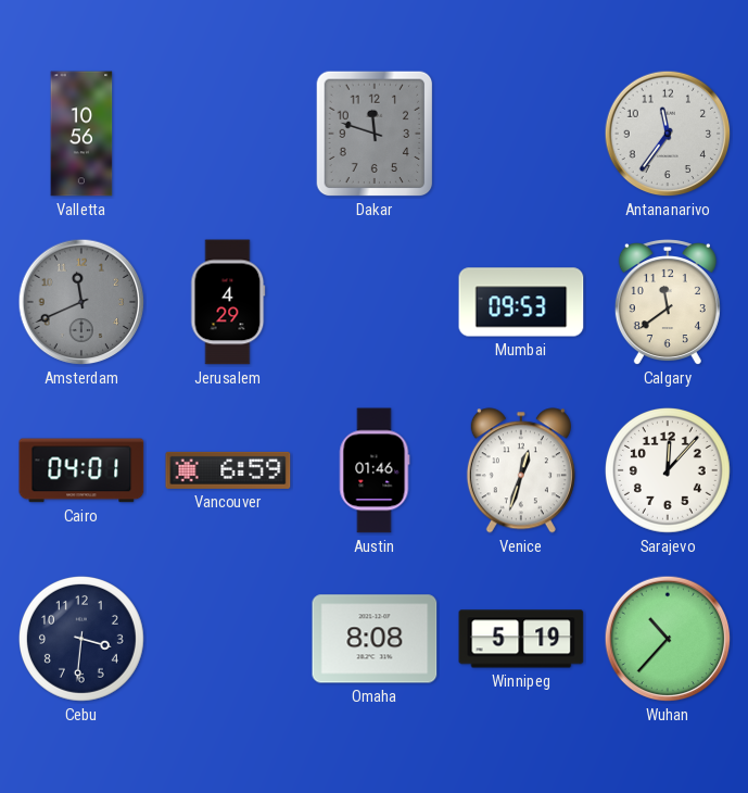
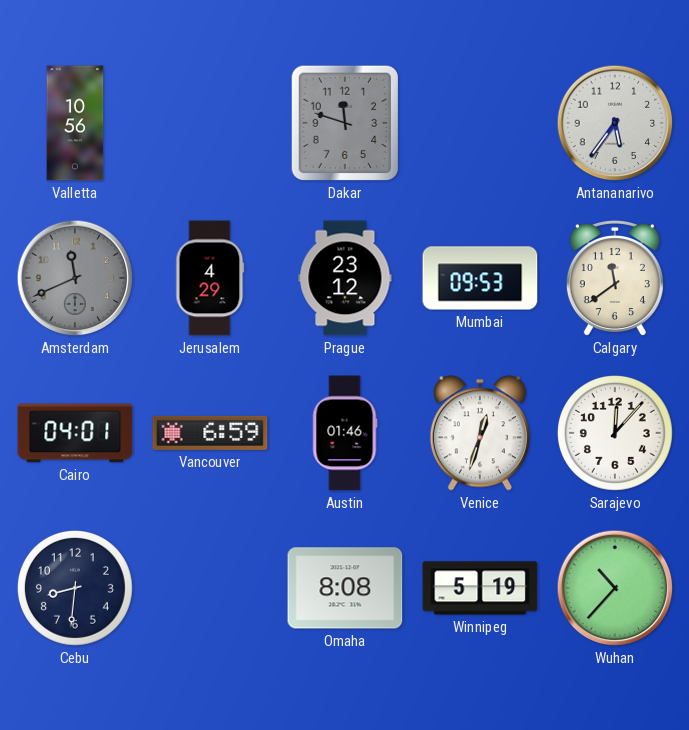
Antananarivo: 11:36 -> 5:36 (615, 123)
Prague: none -> 23:12 (345, 278)
Cebu: 3:31 -> 8:31 (75, 588)
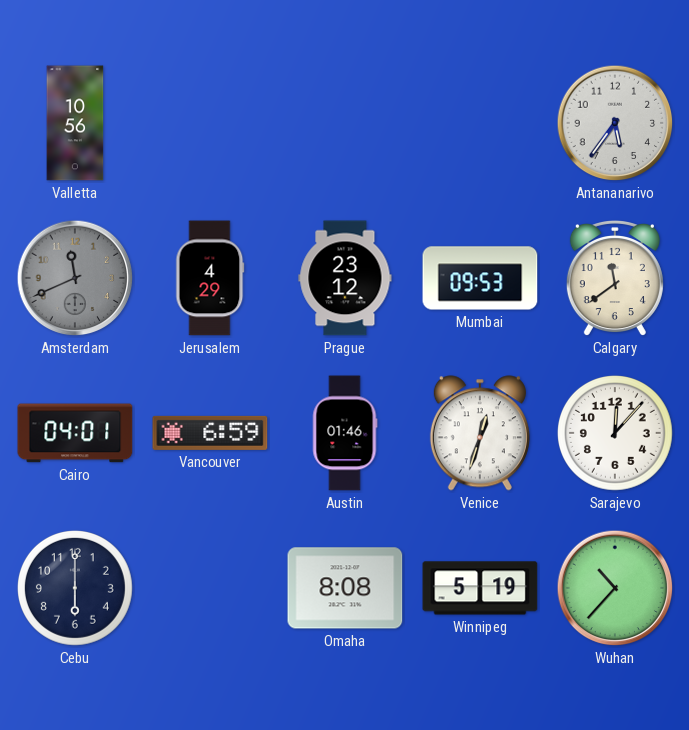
Dakar: 11:48 -> none (345, 123)
Cebu: 8:31 -> 6:00 (75, 588)
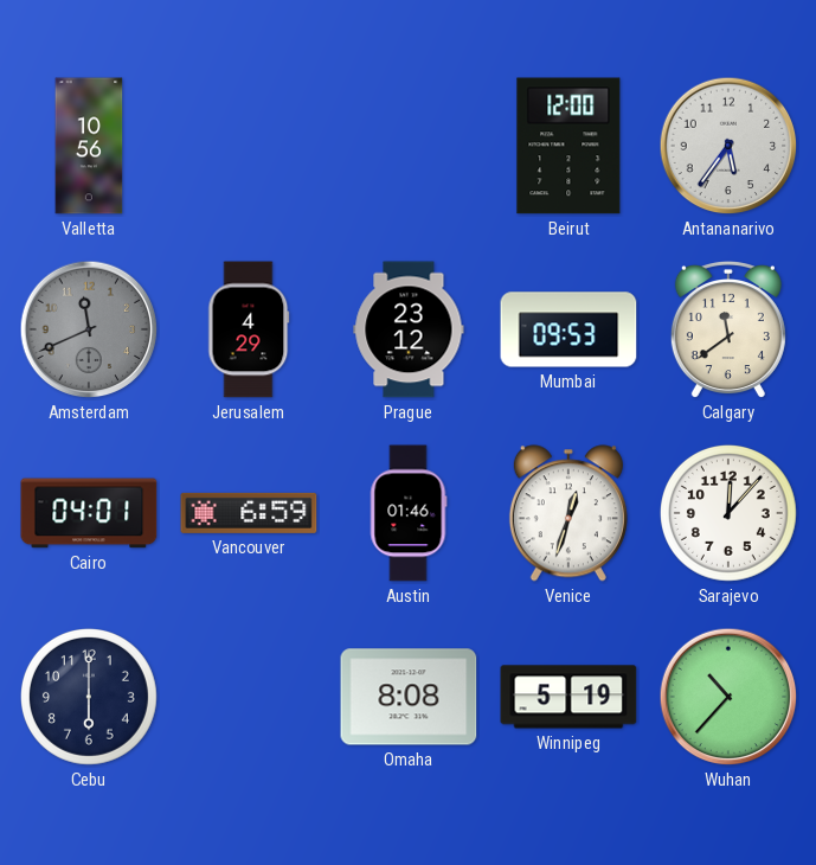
Beirut: none -> 12:00 (568, 146)
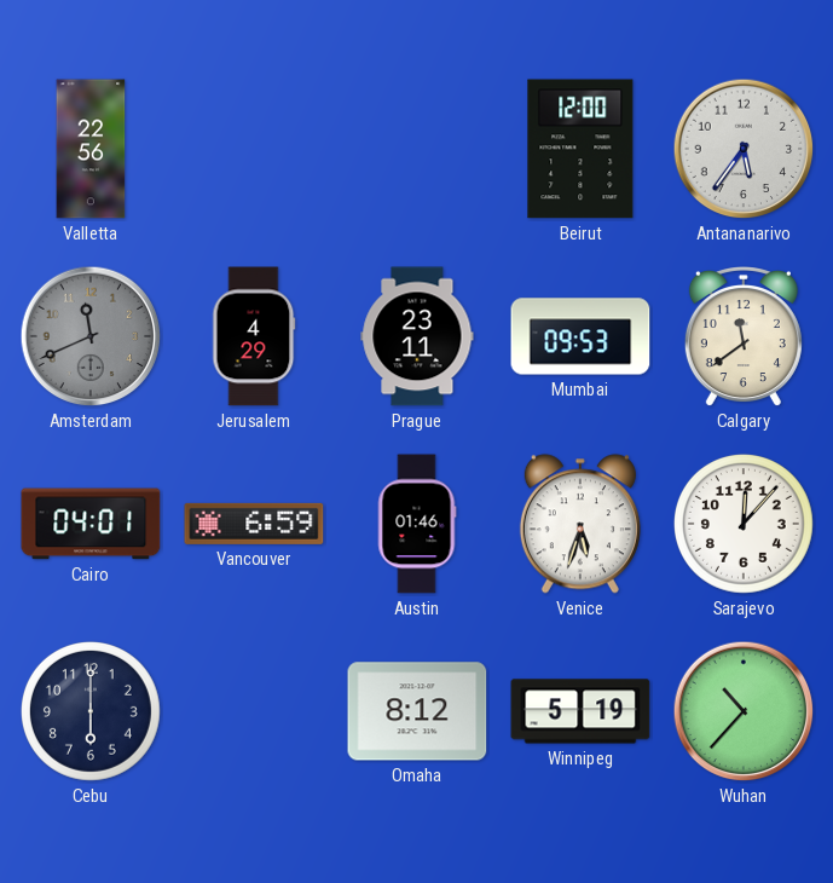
Valletta: 10:56 -> 22:56 (91, 149)
Prague: 23:12 -> 23:11 (417, 336)
Venice: 12:33 -> 5:33 (580, 524)
Omaha: 8:08 -> 8:12 (417, 711)
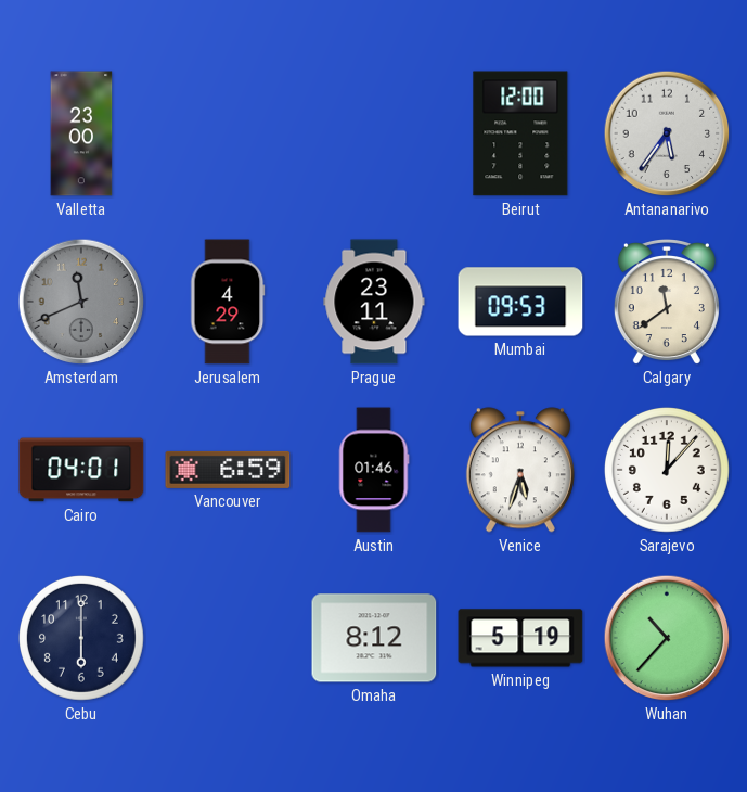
Valletta: 22:56 -> 23:00 (81, 133)
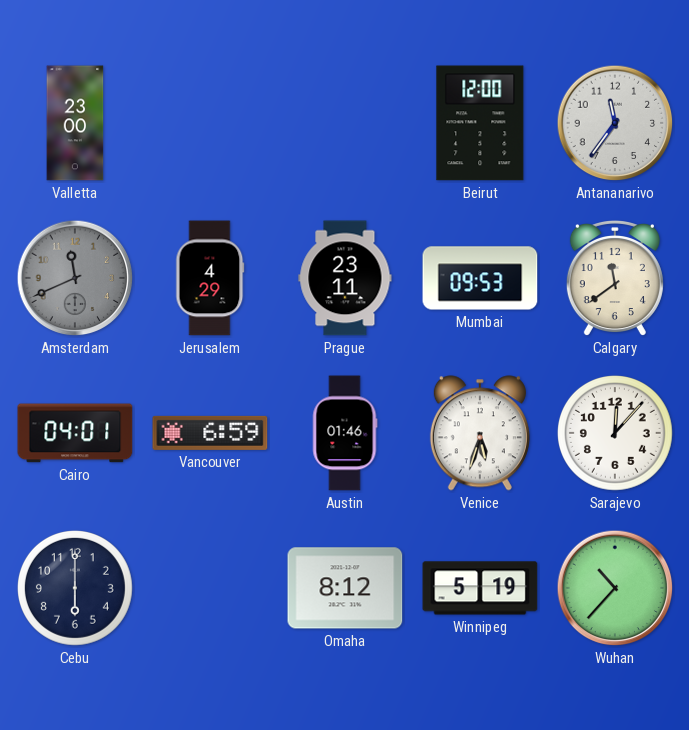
Antananarivo: 5:36 -> 11:36 (615, 123)
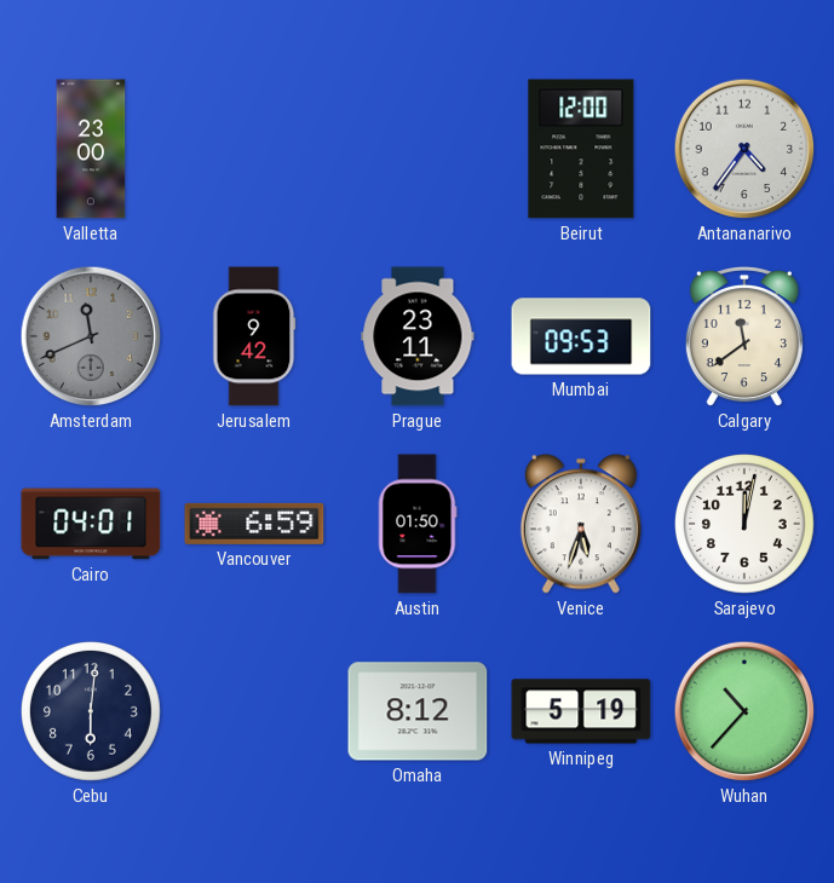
Antananarivo: 11:36 -> 4:36 (744, 149)
Jerusalem: 4:29 -> 9:42 (254, 336)
Austin: 01:46 -> 01:50 (418, 524)
Sarajevo: 12:07 -> 12:02 (744, 524)
Cebu: 6:00 -> 6:01 (91, 711)
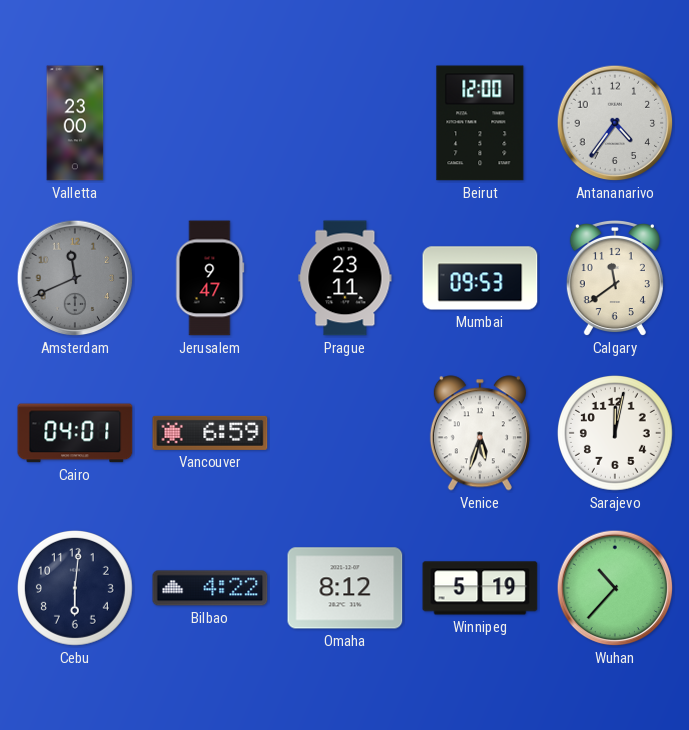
Jerusalem: 9:42 -> 9:47 (210, 278)
Austin: 01:50 -> none (418, 524)
Bilbao: none -> 4:22 (210, 588)
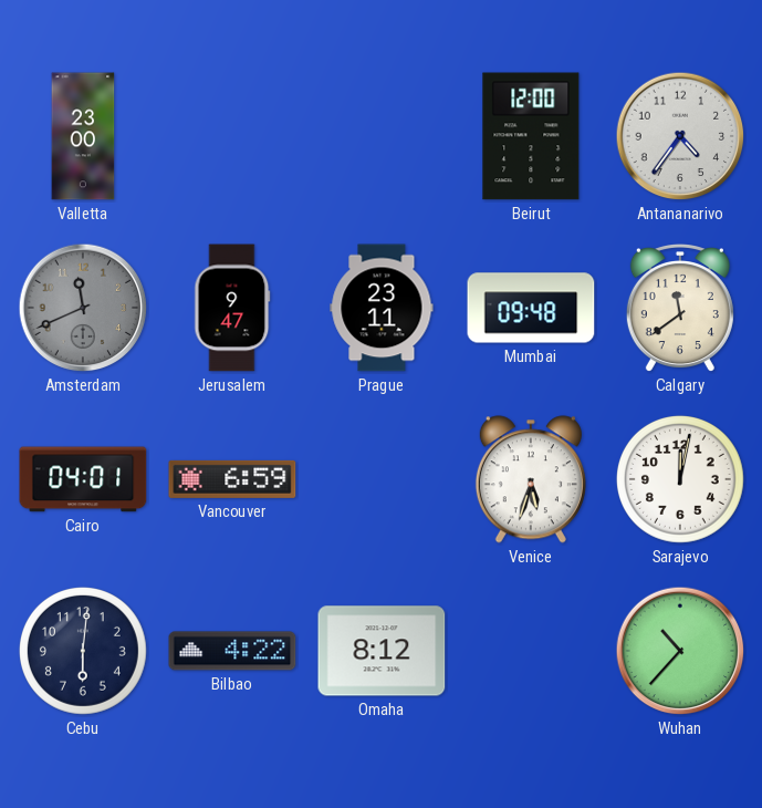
Mumbai: 09:53 -> 09:48 (531, 308)
Winnipeg: 5:19 -> none (480, 588)
